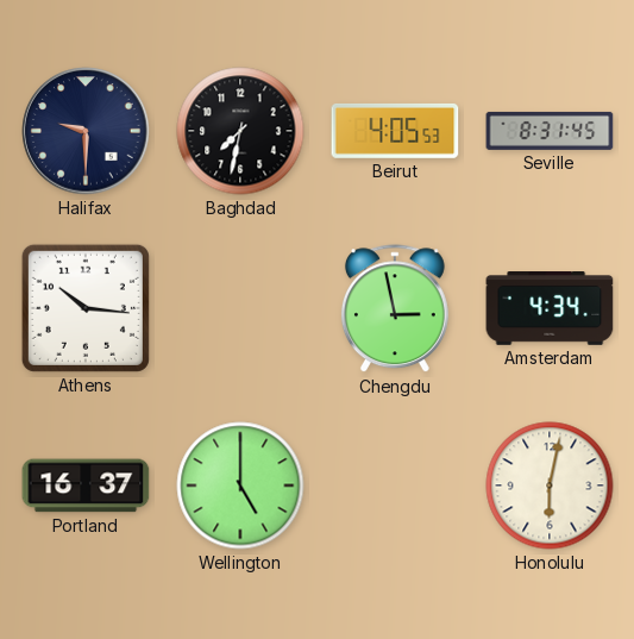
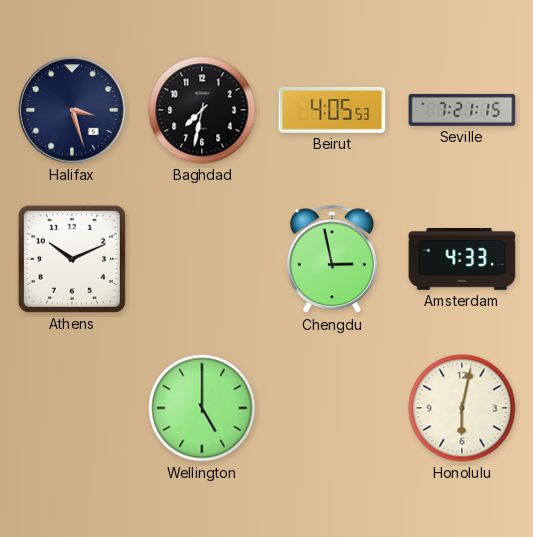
Halifax: 9:30 -> 3:27 (72, 110)
Seville: 8:31 -> 7:21 (462, 110)
Athens: 10:16 -> 10:11 (72, 259)
Amsterdam: 4:34 -> 4:33 (462, 260)
Portland: 16:37 -> none (86, 485)
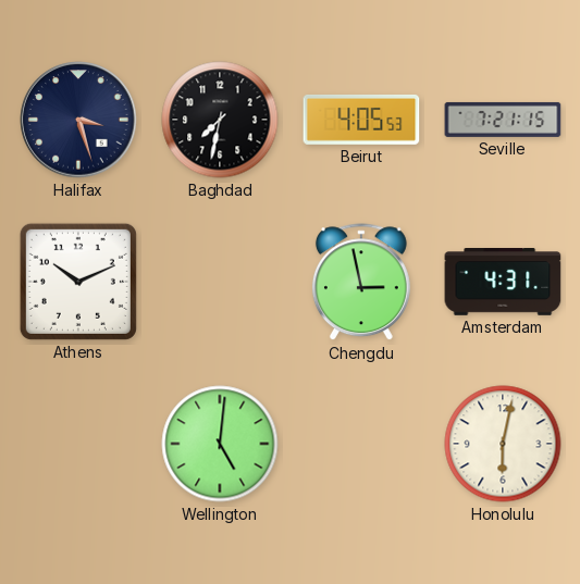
Amsterdam: 4:33 -> 4:31 (503, 283)
Wellington: 5:00 -> 5:01 (220, 444)
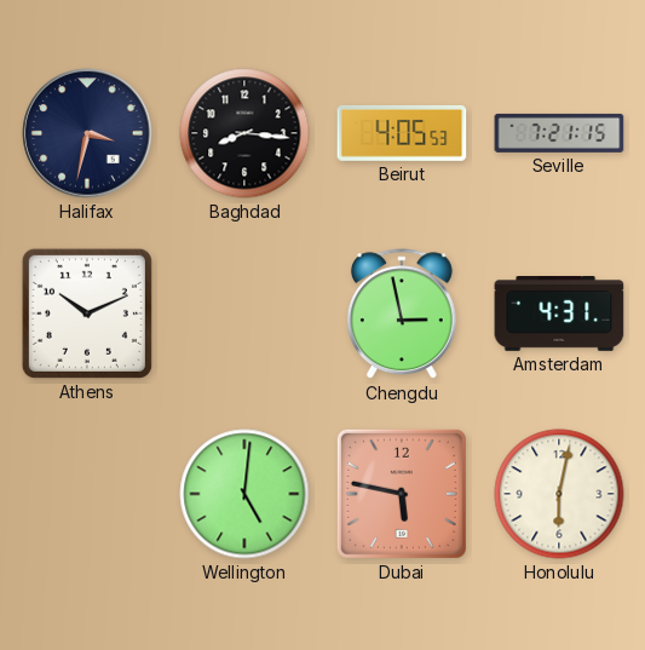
Halifax: 3:27 -> 3:32 (87, 133)
Baghdad: 7:32 -> 8:16 (244, 133)
Dubai: none -> 5:47 (402, 494)
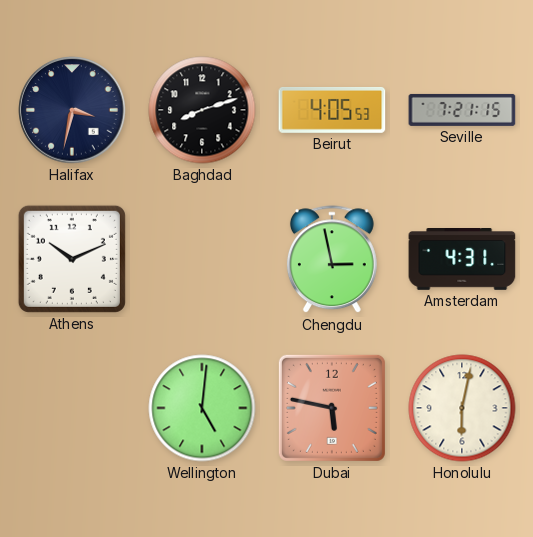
Baghdad: 8:16 -> 8:12 (202, 110)
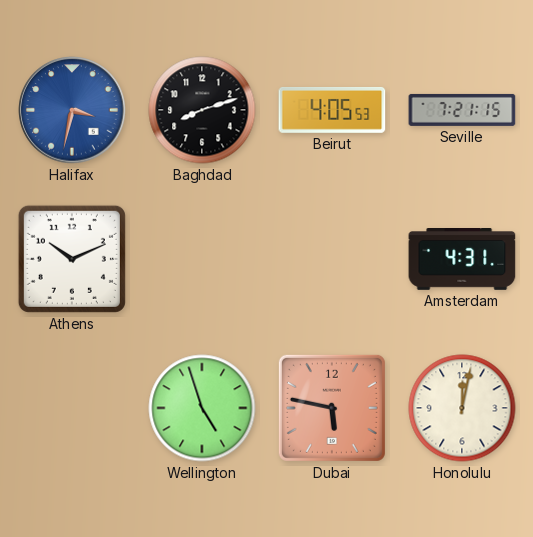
Halifax dial: navy -> blue (72, 110)
Chengdu: 2:58 -> none (332, 260)
Wellington: 5:01 -> 4:57 (202, 408)
Honolulu: 6:02 -> 12:02 (462, 408)
